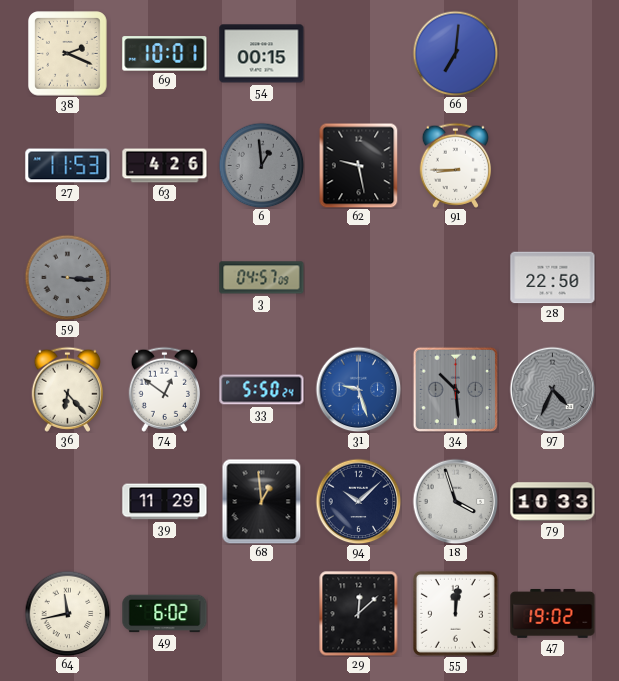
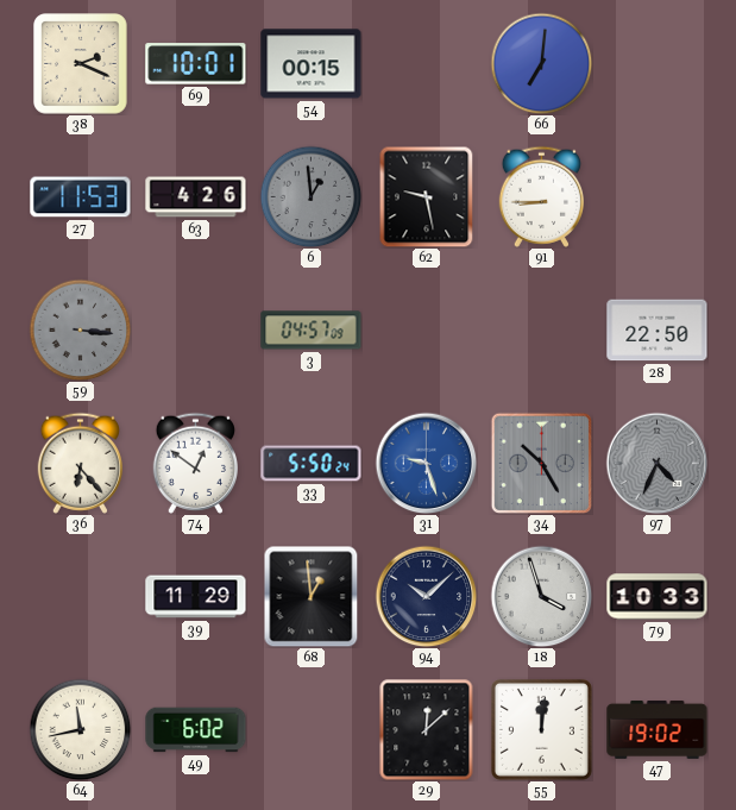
34: 10:29 -> 10:25 (541, 463)
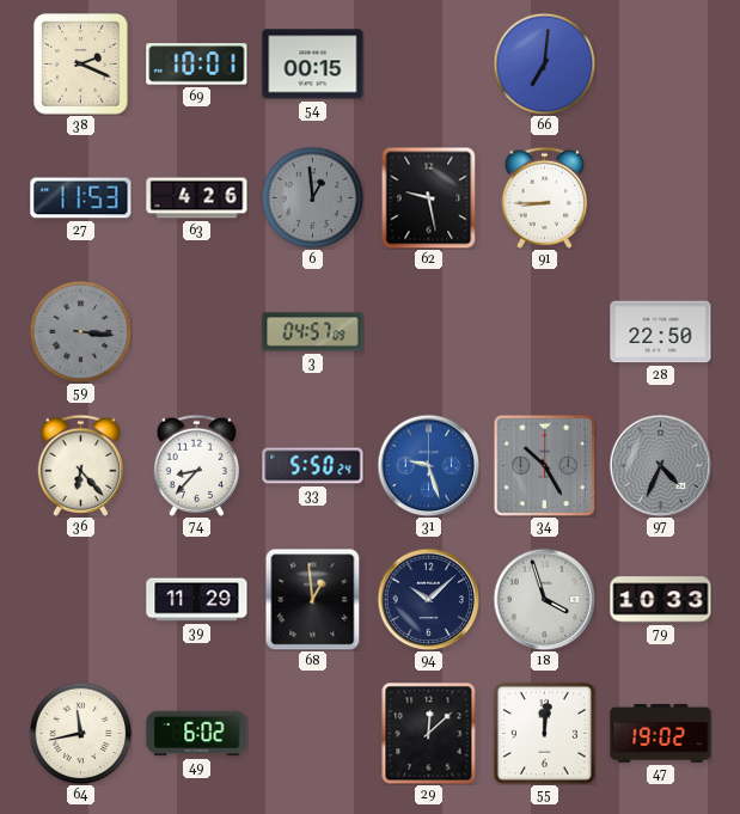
74: 12:51 -> 8:37 (196, 465)
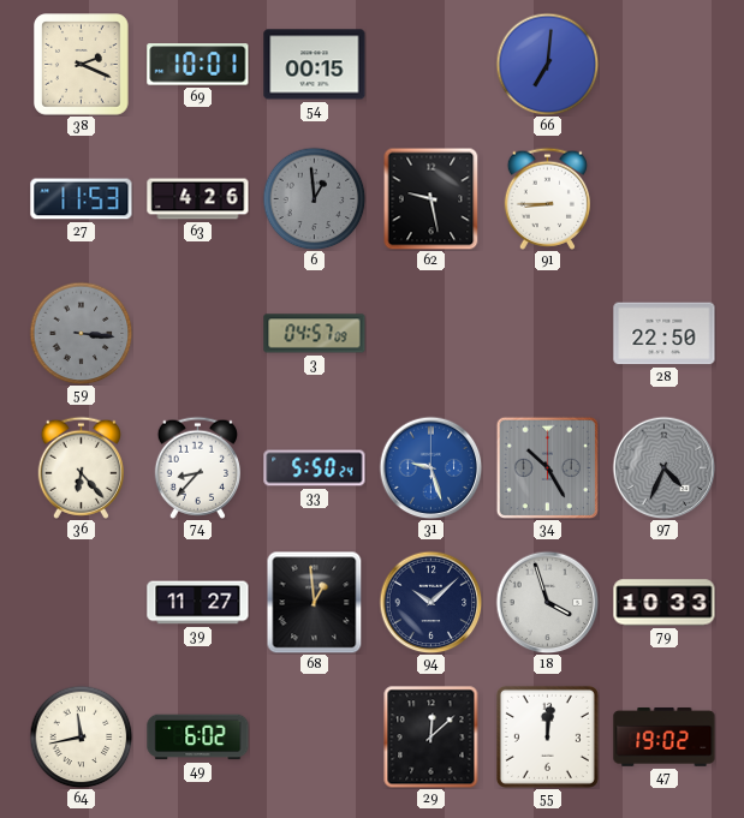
39: 11:29 -> 11:27 (198, 603)
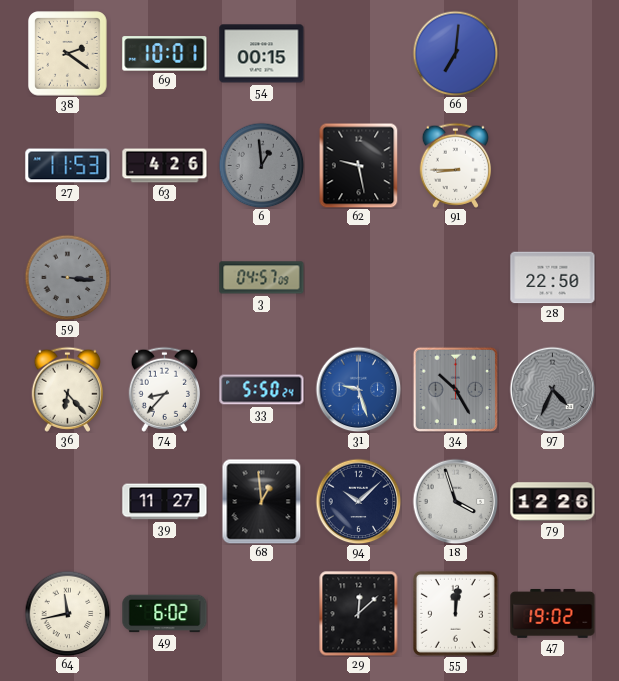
38: 2:19 -> 2:21 (68, 54)
79: 10:33 -> 12:26 (553, 502)
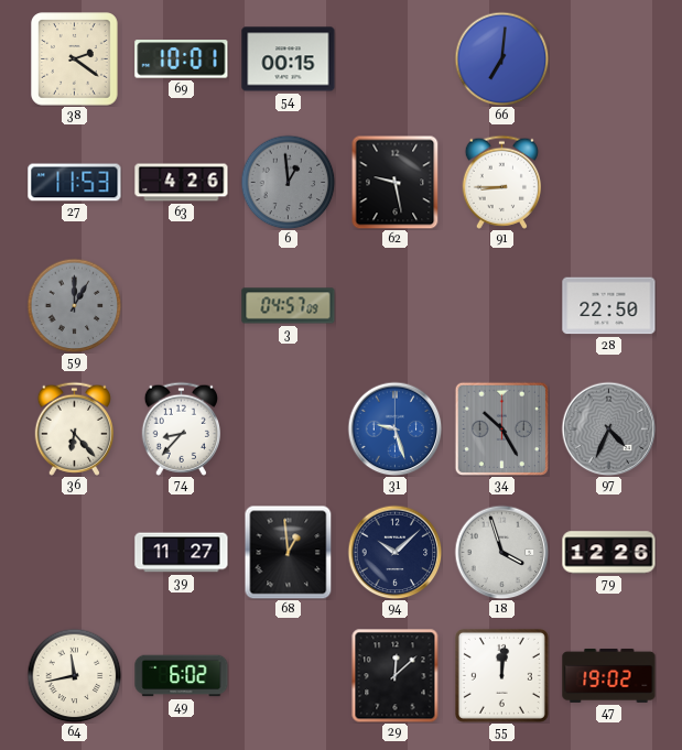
59: 3:16 -> 1:00 (74, 305)
33: 5:50 -> none (262, 390)
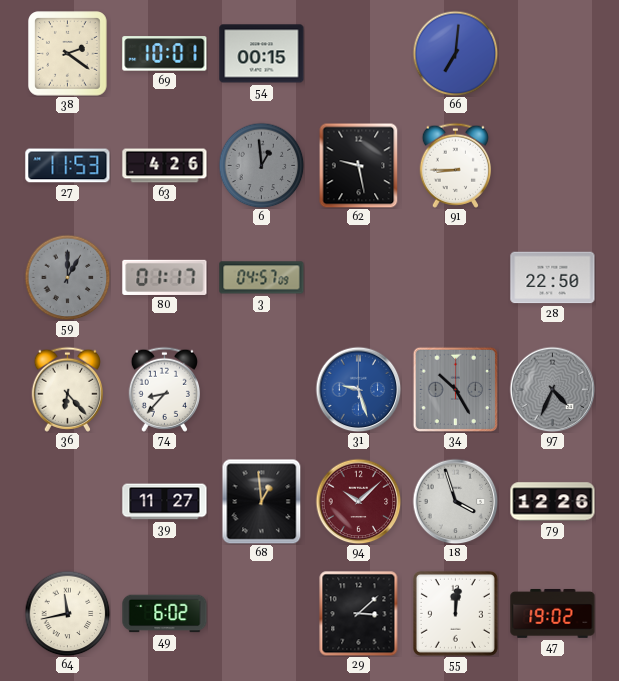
80: none -> 01:17 (165, 277)
94 dial: navy -> burgundy (358, 501)
29: 12:08 -> 3:08 (359, 613)
